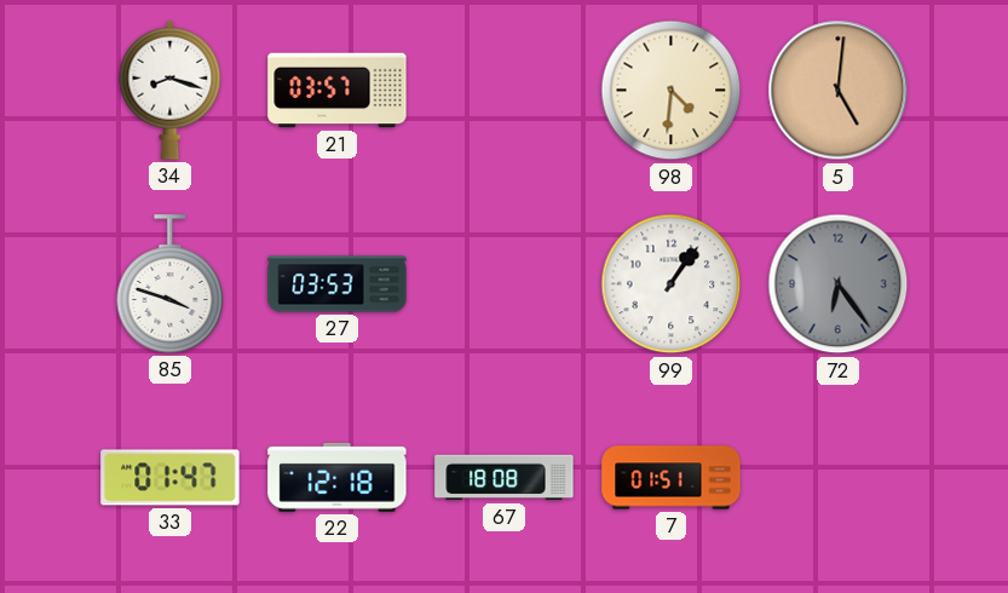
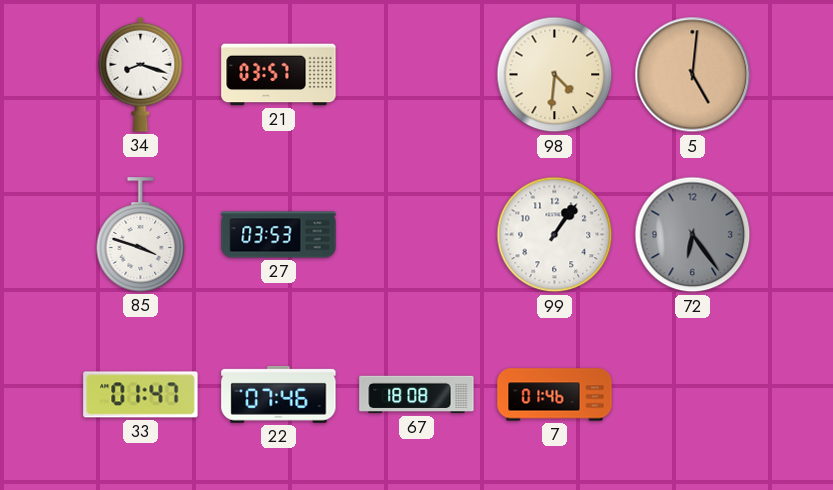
22: 12:18 -> 07:46 (279, 394)
7: 01:51 -> 01:46 (555, 395)
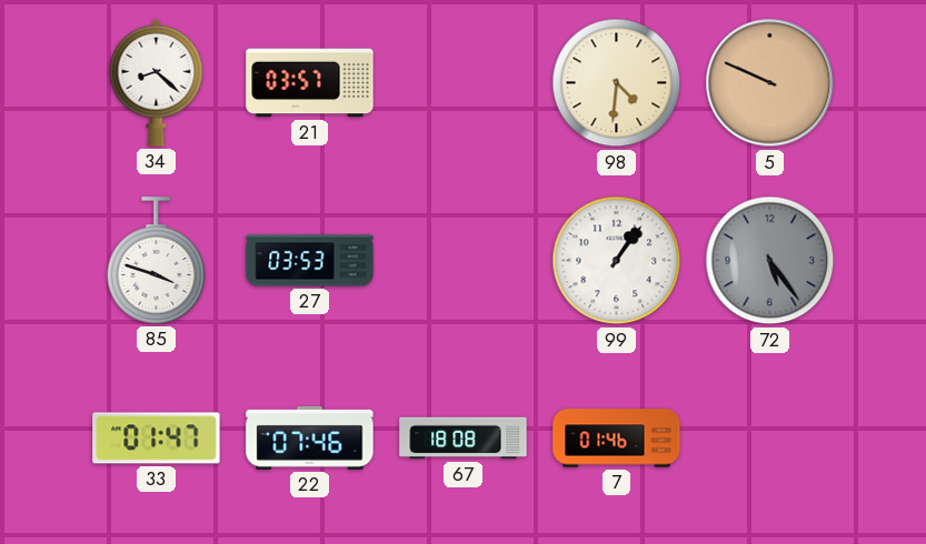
34: 8:18 -> 8:22 (157, 82)
5: 5:01 -> 9:49 (770, 83)
72: 6:24 -> 5:24 (770, 261)
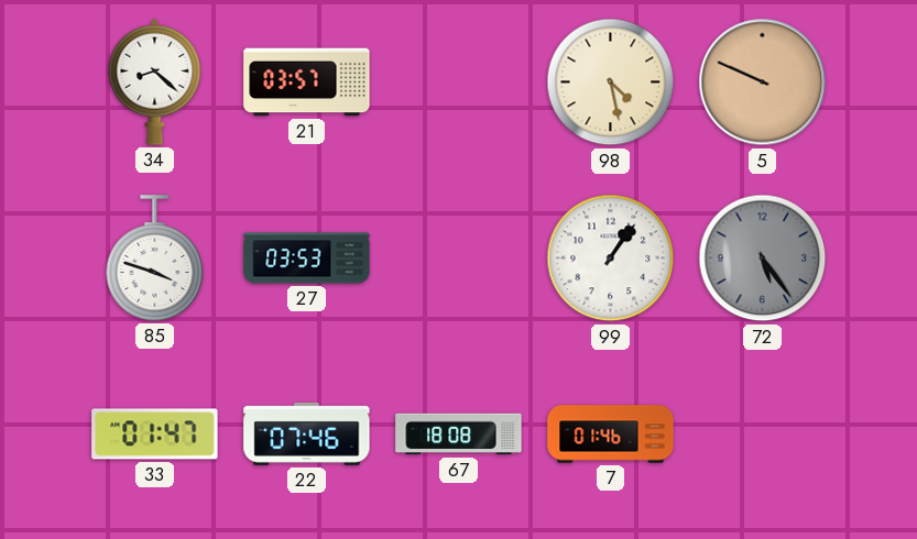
98: 4:31 -> 4:28 (611, 82)
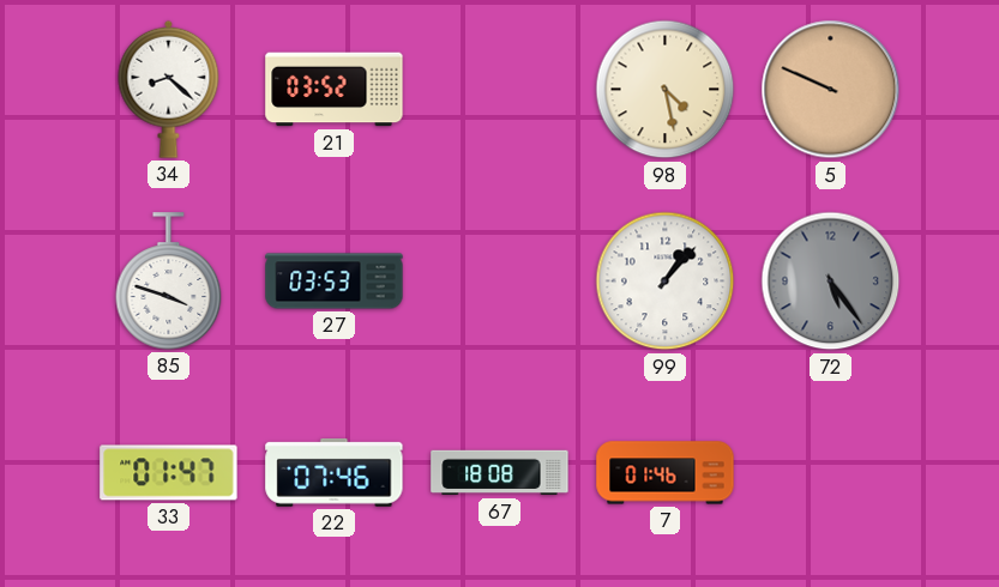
21: 03:57 -> 03:52 (335, 90)
99: 1:06 -> 1:07 (666, 282)
